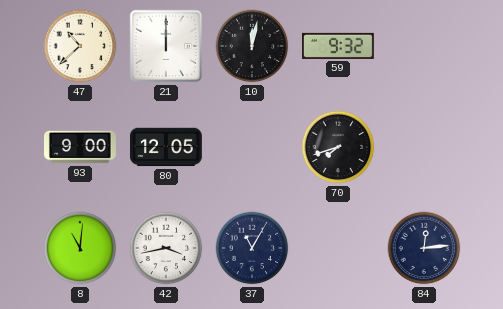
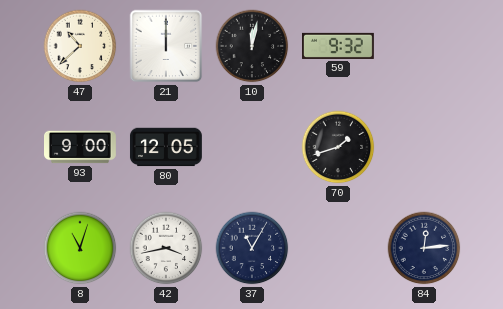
70: 7:42 -> 1:42 (338, 147)
8: 11:01 -> 11:03 (80, 248)
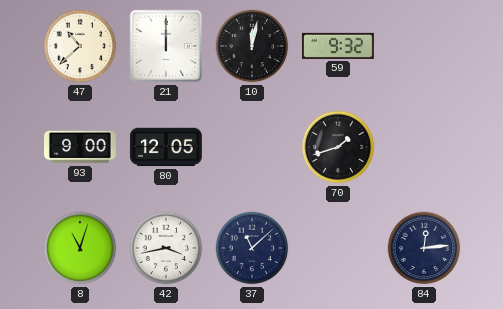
37: 11:05 -> 11:08 (252, 248)
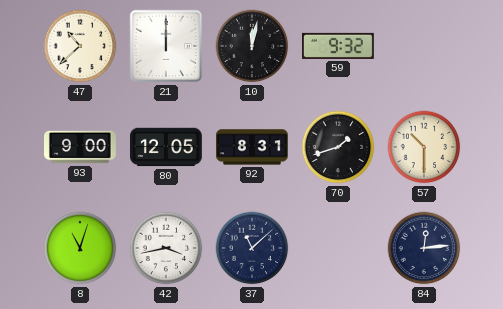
92: none -> 8:31 (253, 147)
57: none -> 10:30 (424, 147)
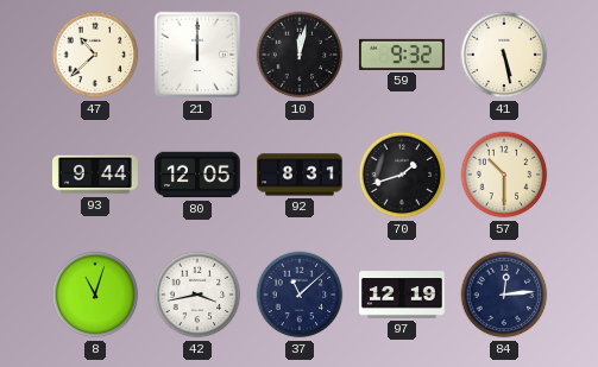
41: none -> 5:28 (504, 55)
93: 9:00 -> 9:44 (96, 175)
97: none -> 12:19 (403, 295)
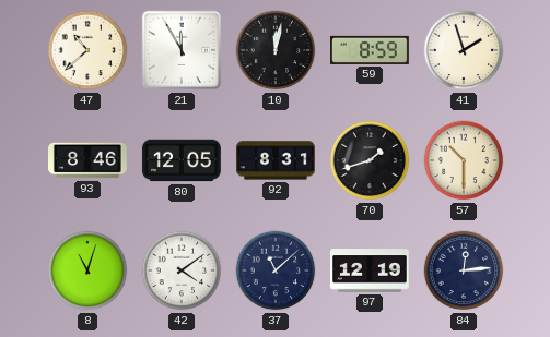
21: 12:00 -> 11:55 (182, 50)
59: 9:32 -> 8:59 (371, 50)
41: 5:28 -> 1:57 (464, 50)
93: 9:44 -> 8:46 (89, 160)
42: 3:43 -> 4:09 (182, 270)
